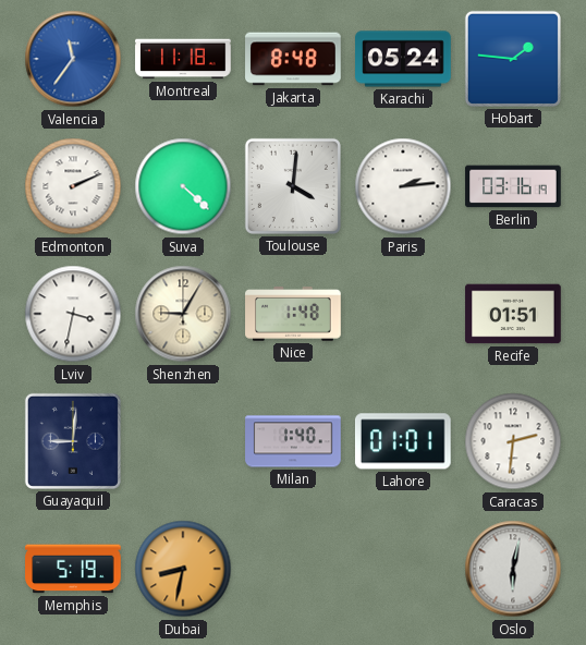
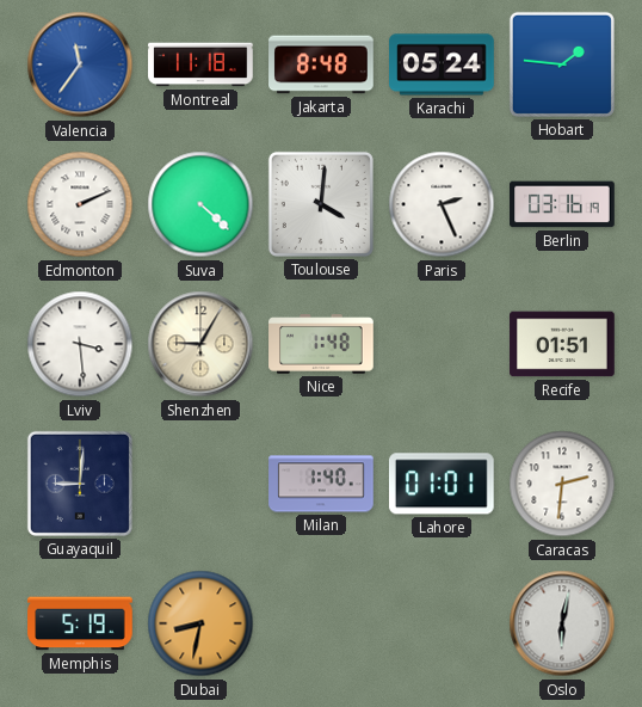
Paris: 2:14 -> 2:26 (442, 204)
Lviv: 3:32 -> 3:29 (80, 344)
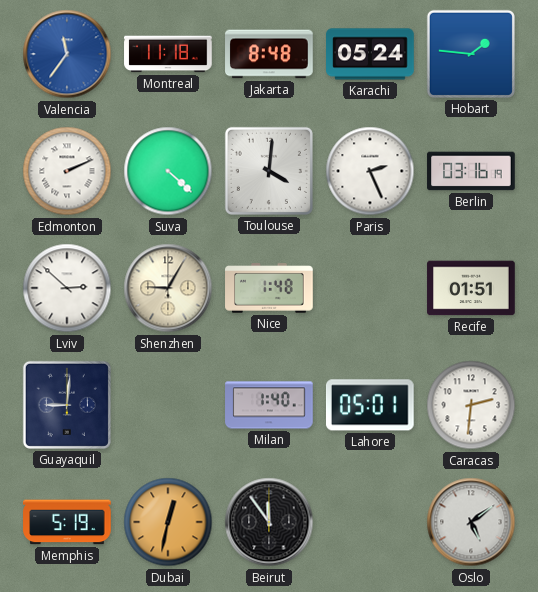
Lviv: 3:29 -> 2:52 (67, 288)
Lahore: 01:01 -> 05:01 (370, 405)
Dubai: 8:32 -> 12:32 (168, 522)
Beirut: none -> 11:54 (269, 522)
Oslo: 6:02 -> 5:09 (471, 522)
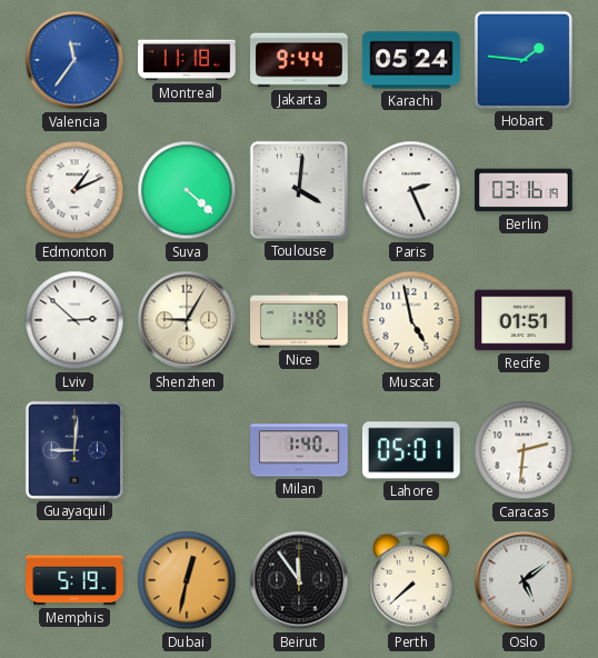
Jakarta: 8:48 -> 9:44 (299, 60)
Edmonton: 2:11 -> 1:11 (74, 190)
Muscat: none -> 4:58 (411, 320)
Perth: none -> 7:38 (411, 580)
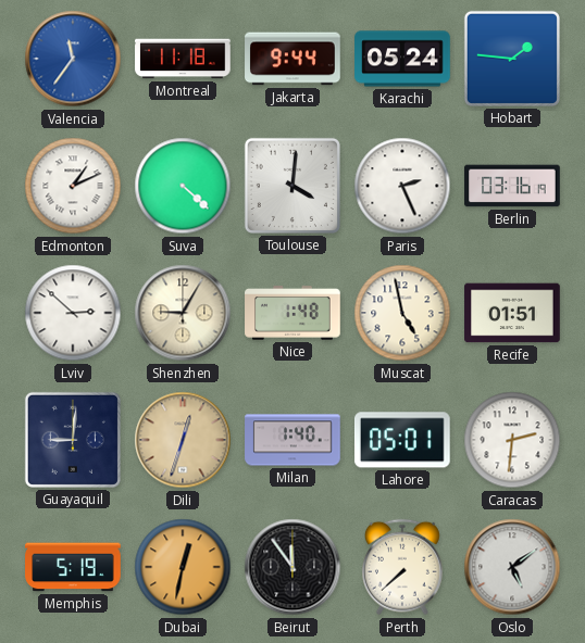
Dili: none -> 12:33 (183, 440)
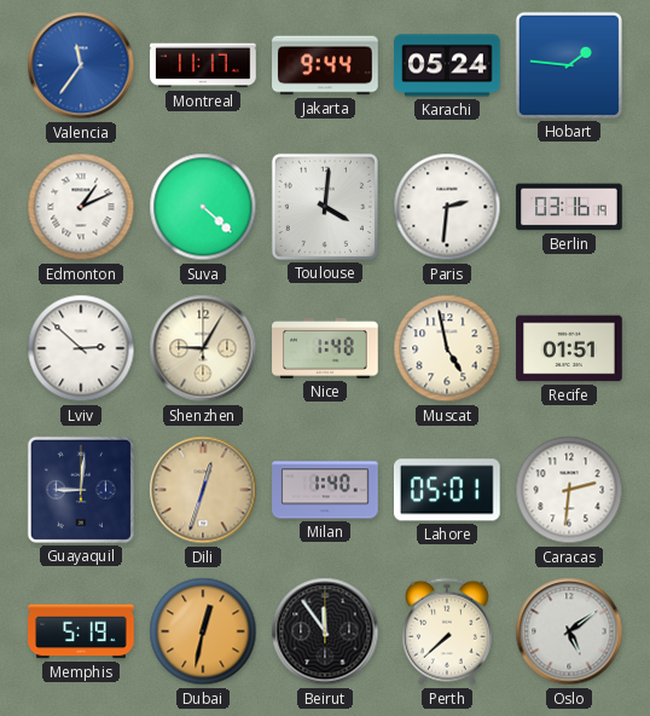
Montreal: 11:18 -> 11:17 (203, 65)
Paris: 2:26 -> 2:31 (447, 207)
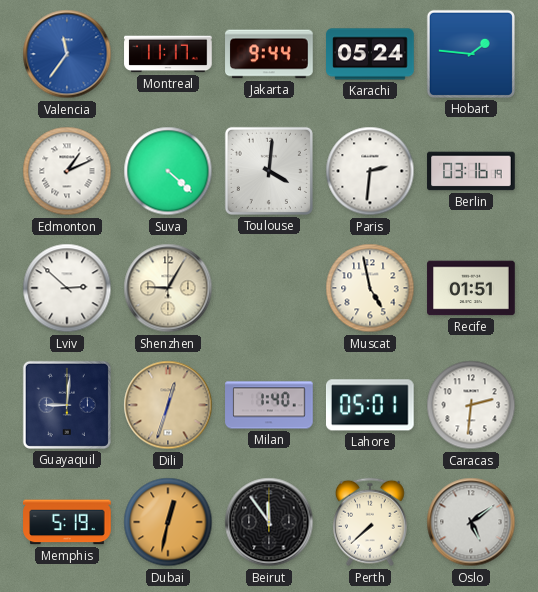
Nice: 1:48 -> none (325, 348)
